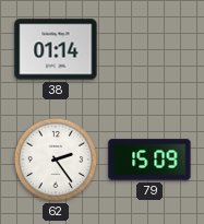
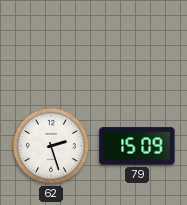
38: 01:14 -> none (56, 49)
62: 2:24 -> 2:27 (51, 146)
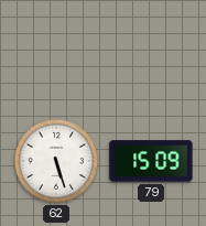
62: 2:27 -> 5:27 (56, 161)
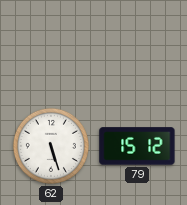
79: 15:09 -> 15:12 (137, 146)
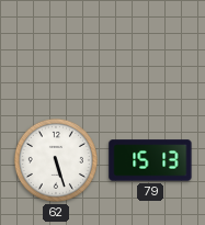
79: 15:12 -> 15:13 (150, 160)
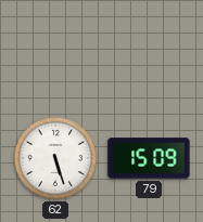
79: 15:13 -> 15:09 (149, 158)
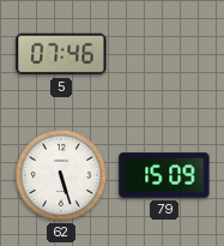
5: none -> 07:46 (61, 54)
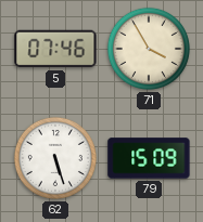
71: none -> 3:55 (149, 49)
